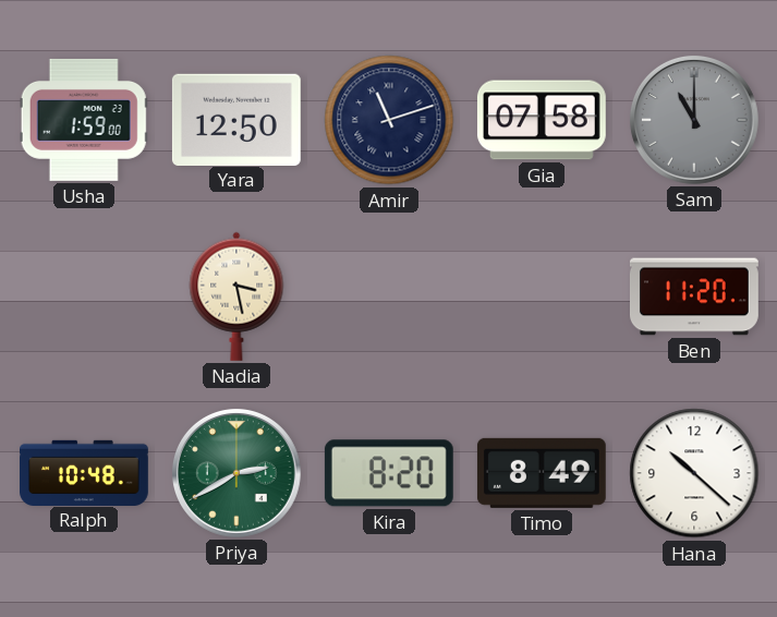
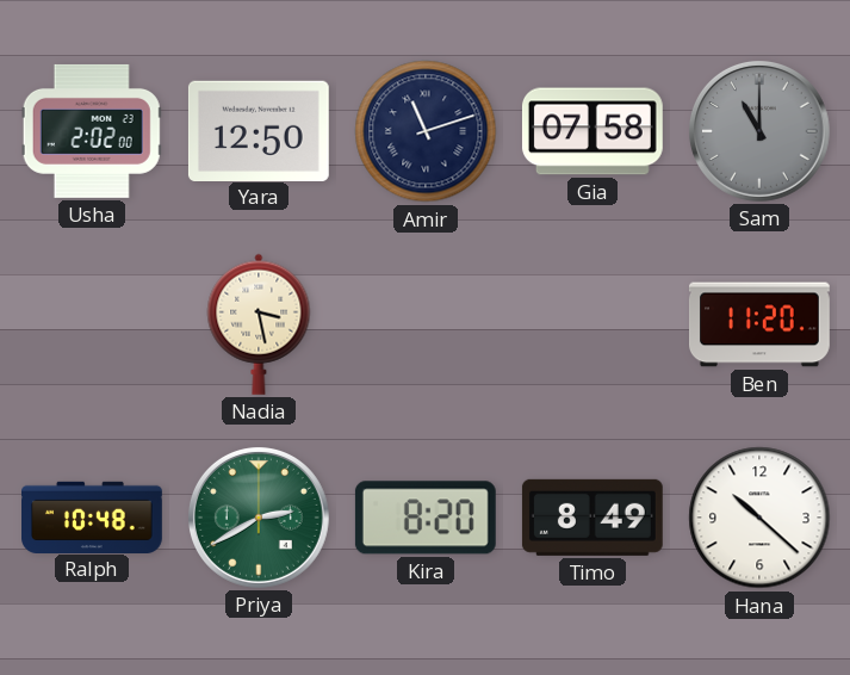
Usha: 1:59 -> 2:02 (92, 131)
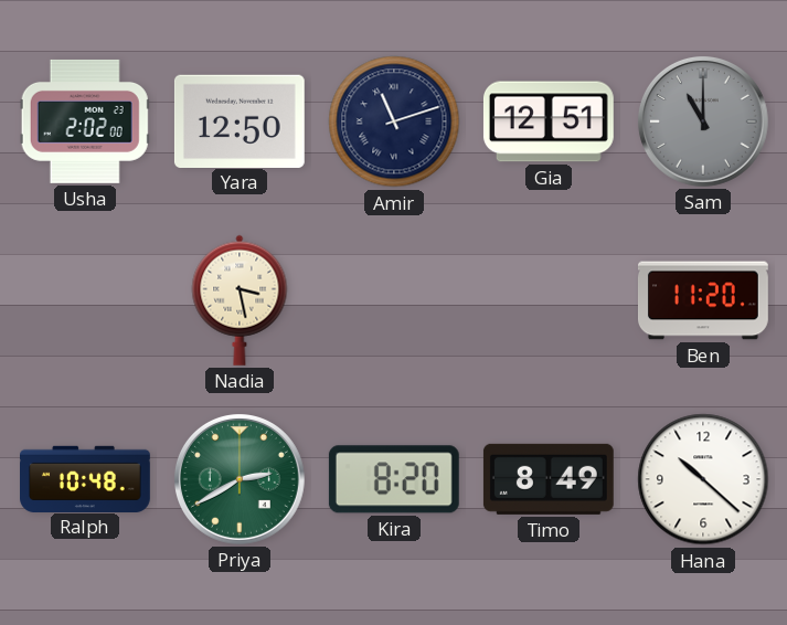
Gia: 07:58 -> 12:51 (549, 121)
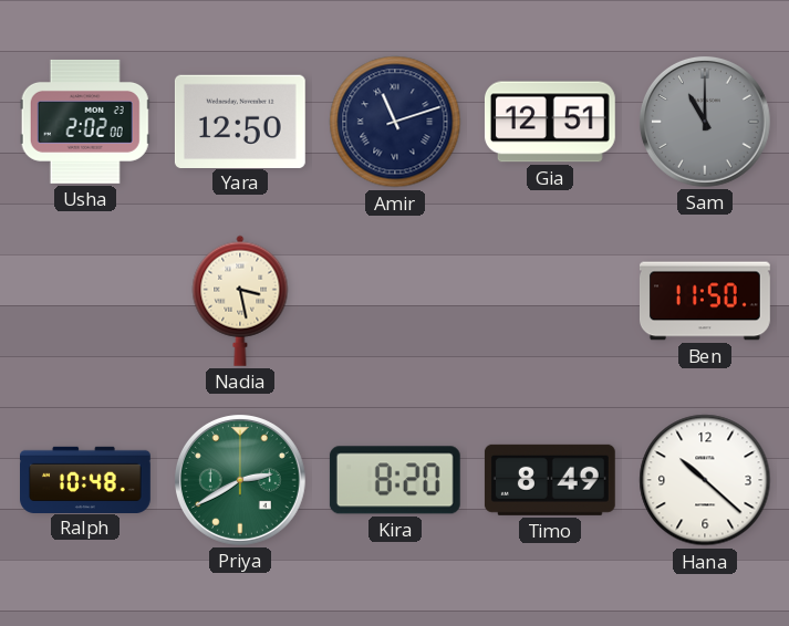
Ben: 11:20 -> 11:50 (706, 301)
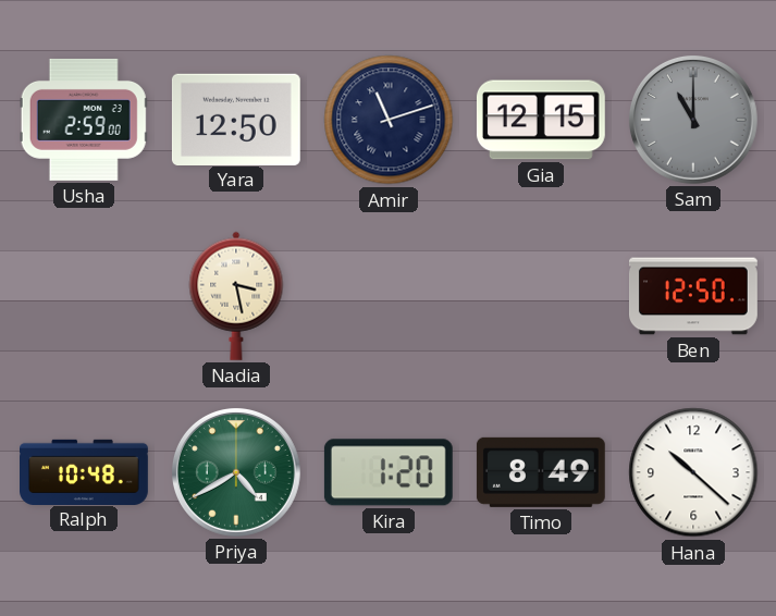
Usha: 2:02 -> 2:59 (84, 120)
Gia: 12:51 -> 12:15 (541, 120)
Ben: 11:50 -> 12:50 (694, 296)
Priya: 2:40 -> 4:40 (236, 472)
Kira: 8:20 -> 1:20 (389, 472)
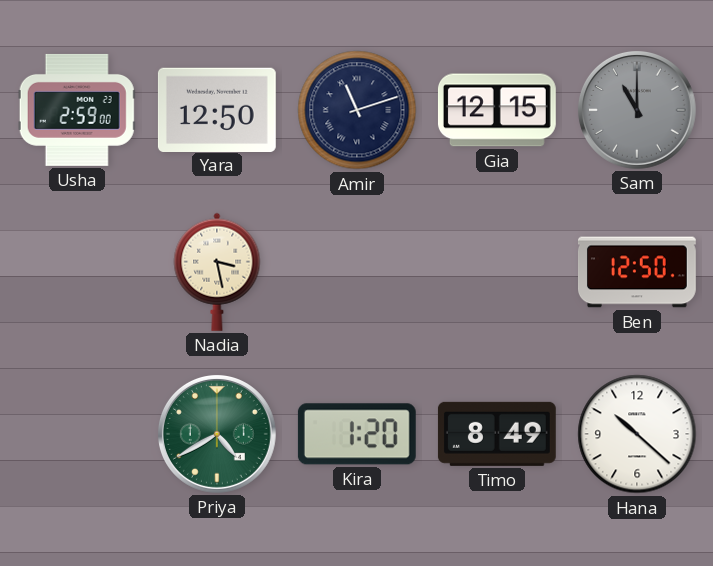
Ralph: 10:48 -> none (85, 471)
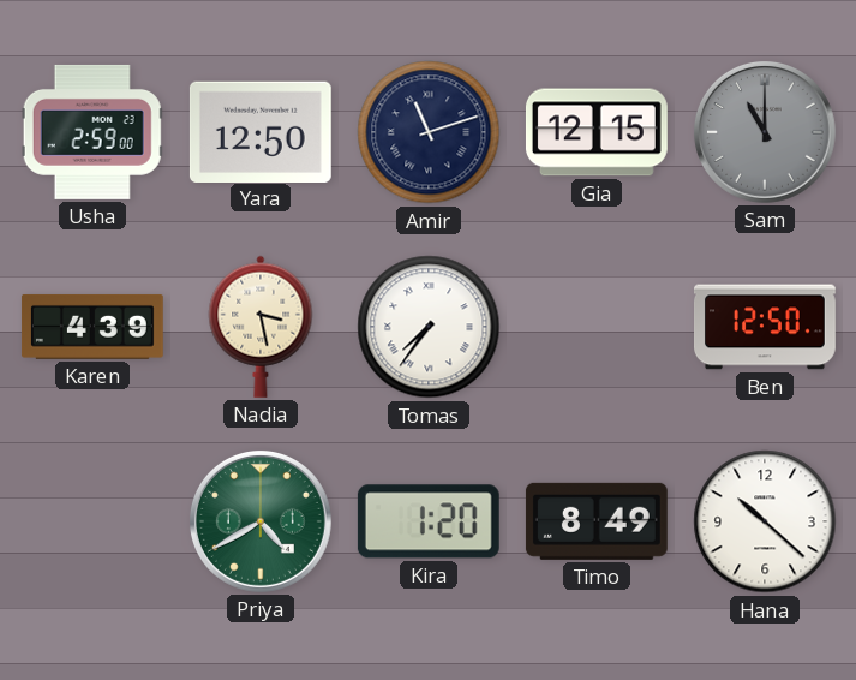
Karen: none -> 4:39 (92, 327)
Tomas: none -> 7:36 (429, 327)
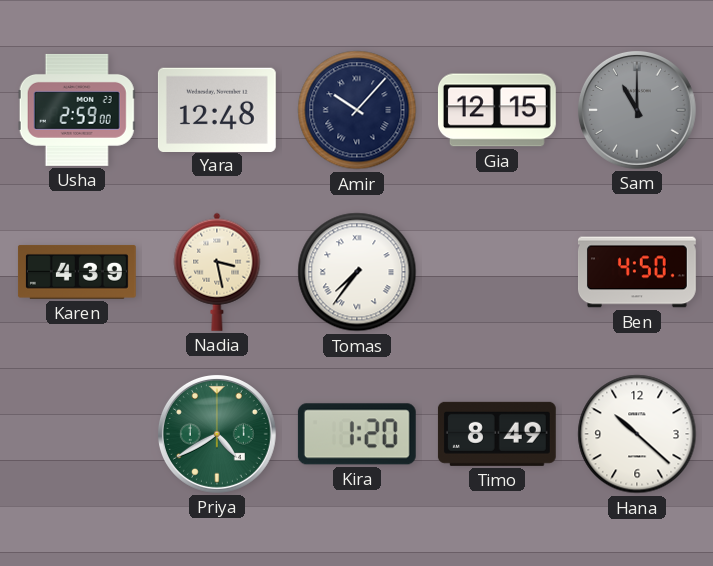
Yara: 12:50 -> 12:48 (217, 109)
Amir: 11:12 -> 10:07 (357, 110)
Ben: 12:50 -> 4:50 (638, 272)
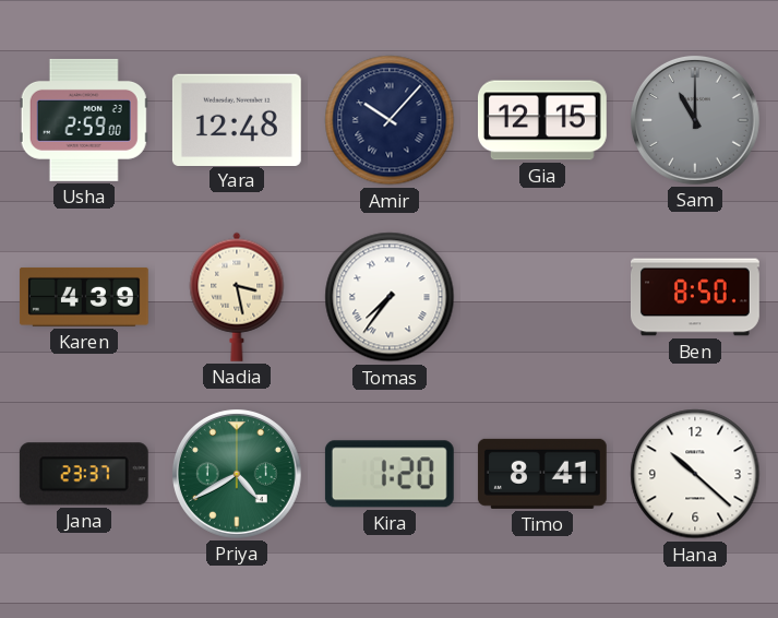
Ben: 4:50 -> 8:50 (696, 297)
Jana: none -> 23:37 (84, 474)
Timo: 8:49 -> 8:41 (542, 474)
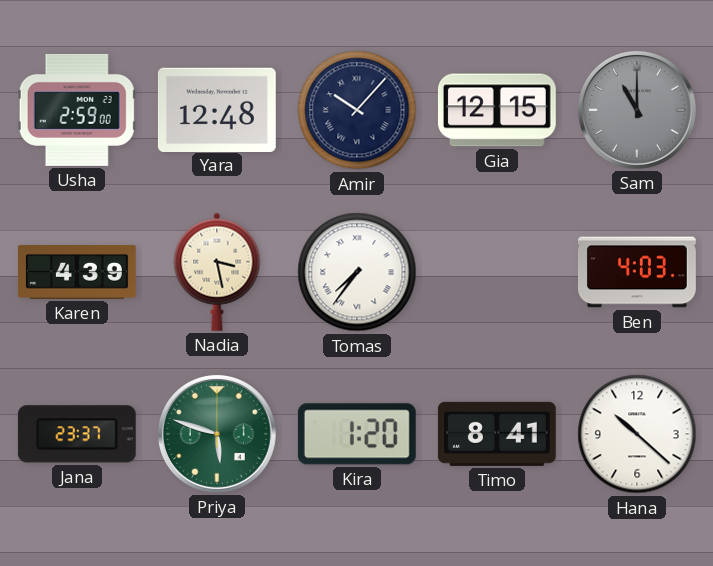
Ben: 8:50 -> 4:03 (638, 272)
Priya: 4:40 -> 5:48 (217, 434)
